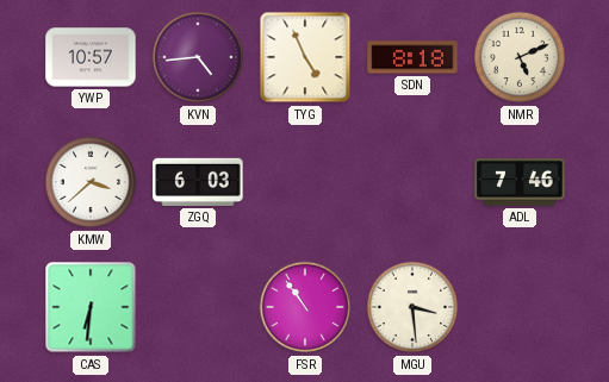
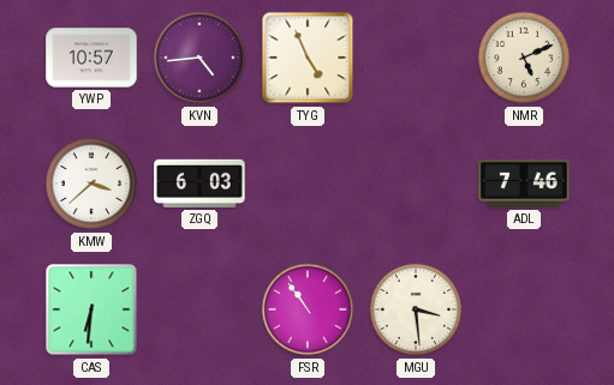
SDN: 8:18 -> none (412, 57)
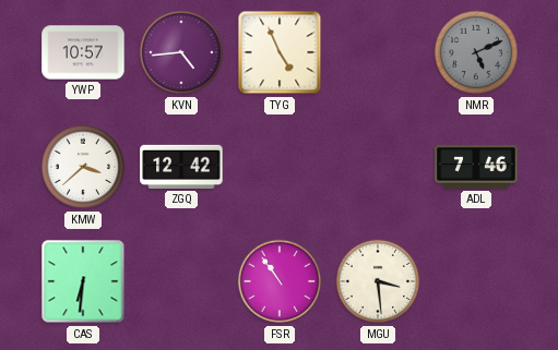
NMR dial: cream -> grey (476, 52)
ZGQ: 6:03 -> 12:42 (181, 167)
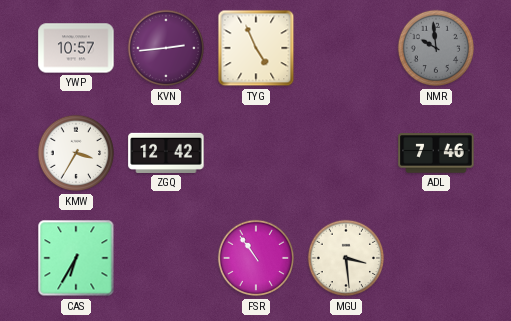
KVN: 4:44 -> 2:44 (166, 48)
NMR: 5:11 -> 9:59 (436, 48)
KMW: 3:38 -> 3:35 (76, 153)
CAS: 6:31 -> 6:35 (76, 258)
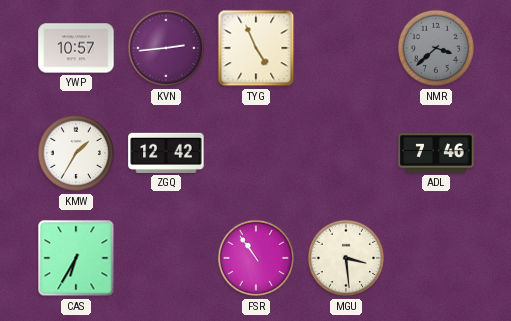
NMR: 9:59 -> 3:38 (436, 48)
KMW: 3:35 -> 1:35 (76, 153)
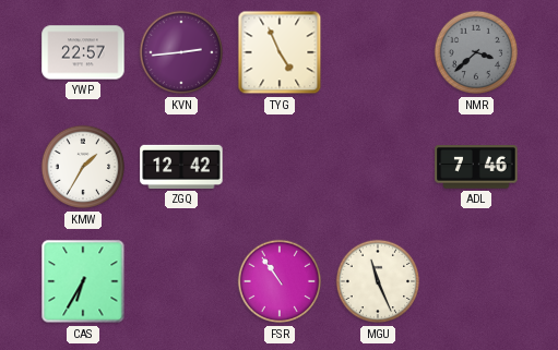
YWP: 10:57 -> 22:57 (83, 52)
MGU: 3:29 -> 11:26 (378, 281)
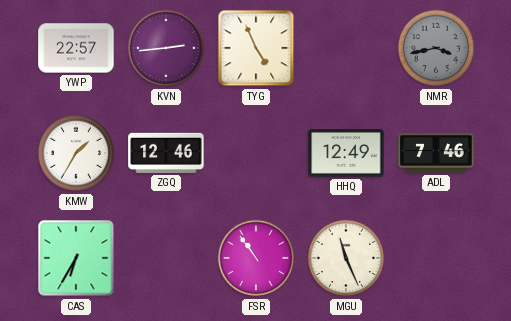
NMR: 3:38 -> 3:43 (436, 48)
ZGQ: 12:42 -> 12:46 (166, 153)
HHQ: none -> 12:49 (346, 153)
